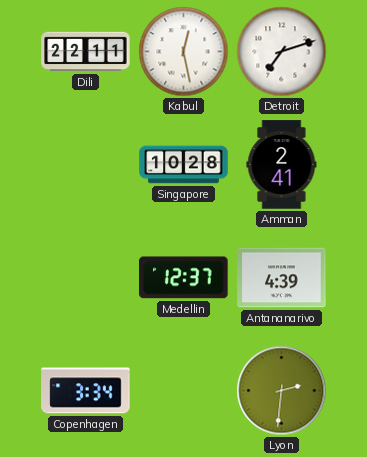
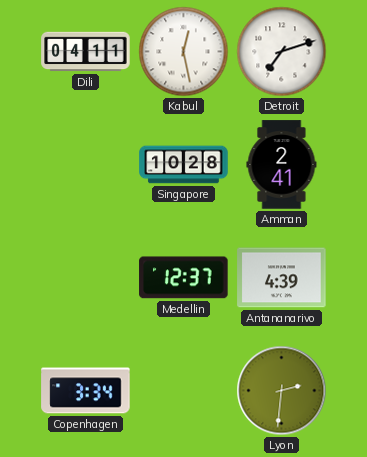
Dili: 22:11 -> 04:11 (86, 52)
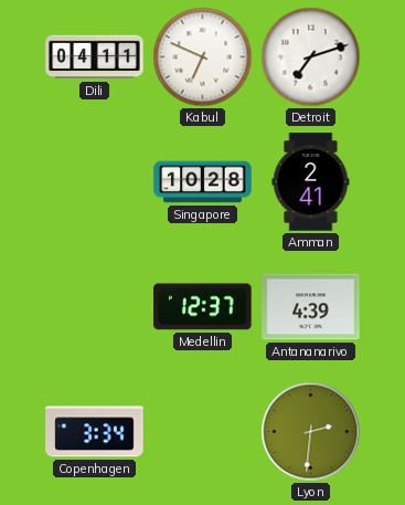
Kabul: 12:28 -> 6:49 (203, 57)
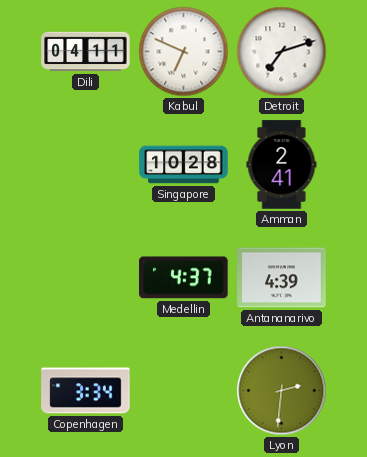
Medellin: 12:37 -> 4:37 (184, 278)
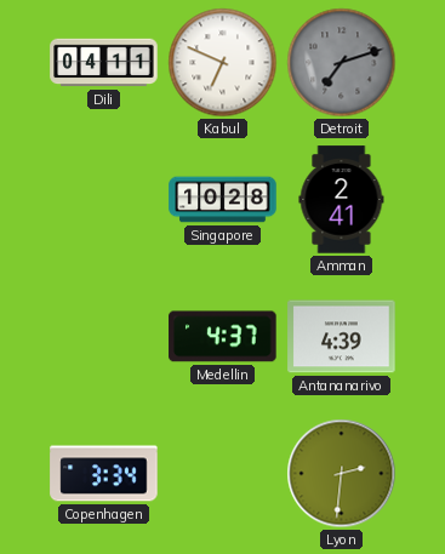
Detroit dial: white -> grey (342, 63)
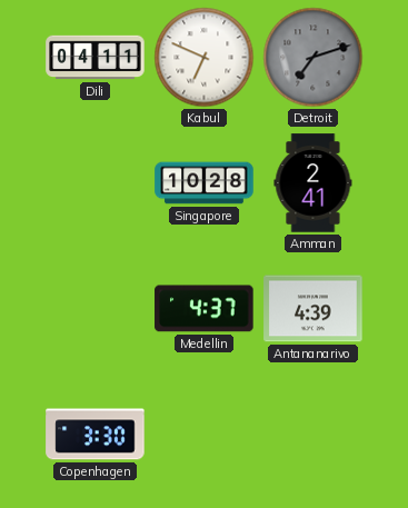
Copenhagen: 3:34 -> 3:30 (96, 435)
Lyon: 2:31 -> none (342, 474)
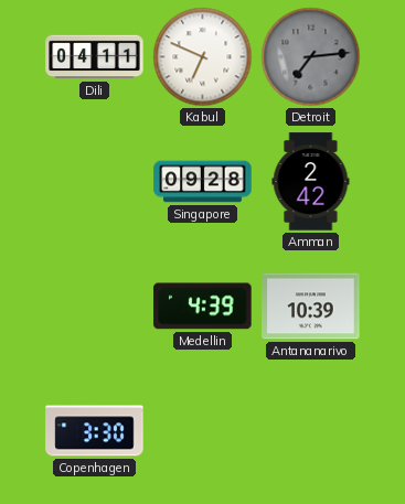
Detroit: 7:12 -> 7:14 (311, 57)
Singapore: 10:28 -> 09:28 (203, 182)
Amman: 2:41 -> 2:42 (311, 182)
Medellin: 4:37 -> 4:39 (203, 307)
Antananarivo: 4:39 -> 10:39 (311, 307)
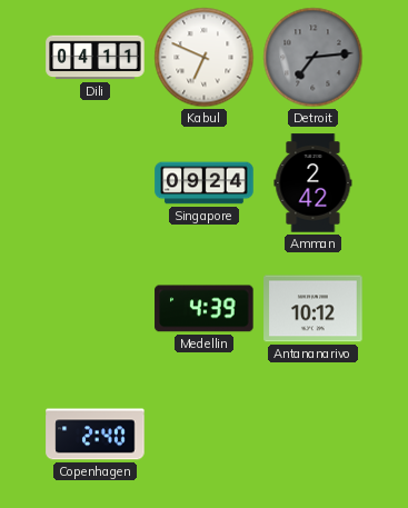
Singapore: 09:28 -> 09:24 (205, 183)
Antananarivo: 10:39 -> 10:12 (314, 309)
Copenhagen: 3:30 -> 2:40 (96, 435)
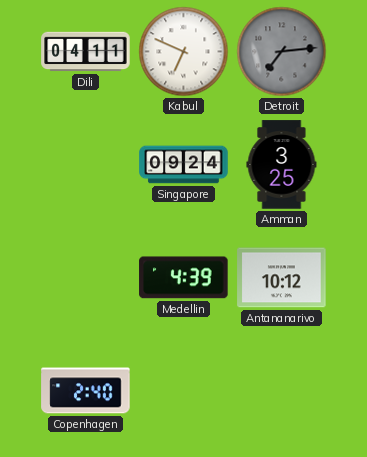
Amman: 2:42 -> 3:25 (282, 165)
